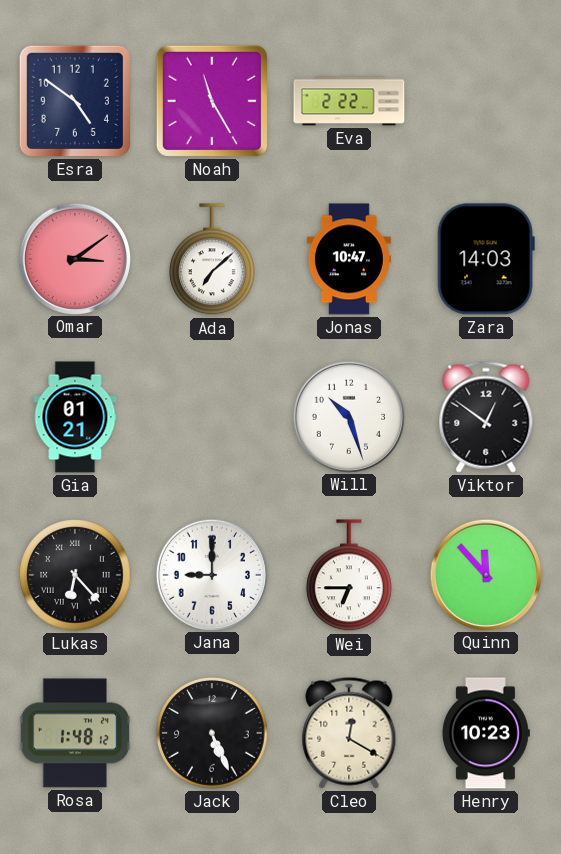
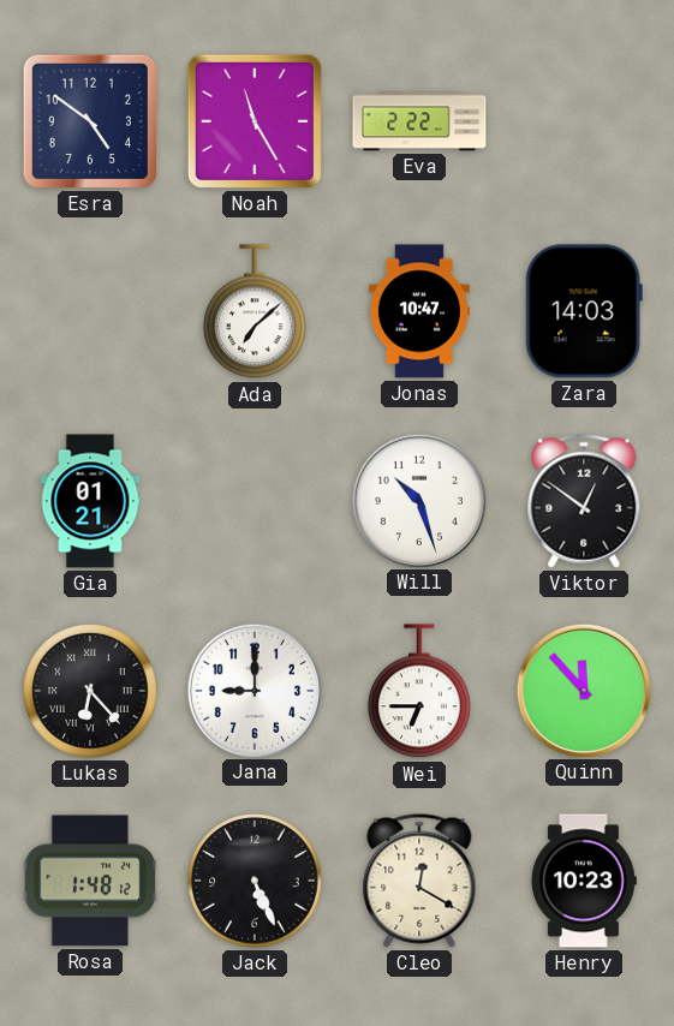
Omar: 3:09 -> none (74, 258)
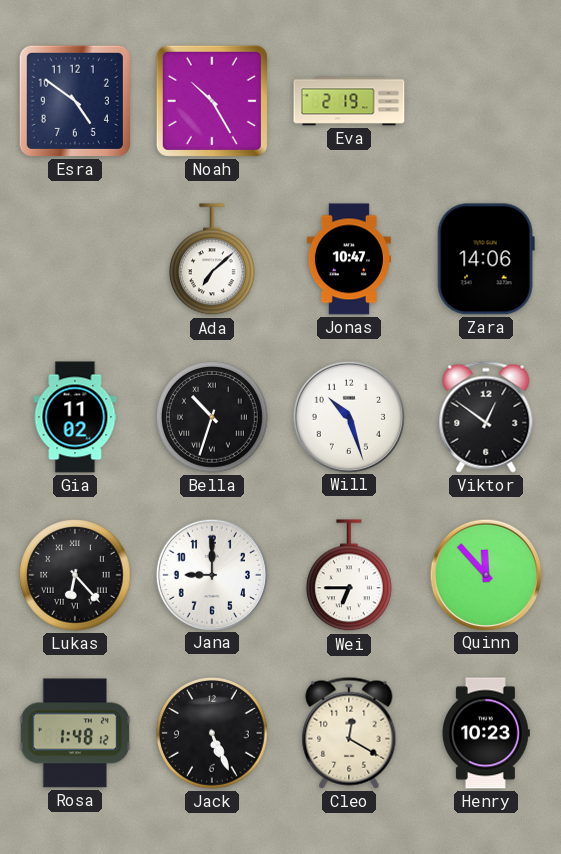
Noah: 11:25 -> 10:25 (212, 101)
Eva: 2:22 -> 2:19 (349, 101)
Zara: 14:03 -> 14:06 (486, 259)
Gia: 01:21 -> 11:02 (75, 417)
Bella: none -> 10:33 (213, 418)
